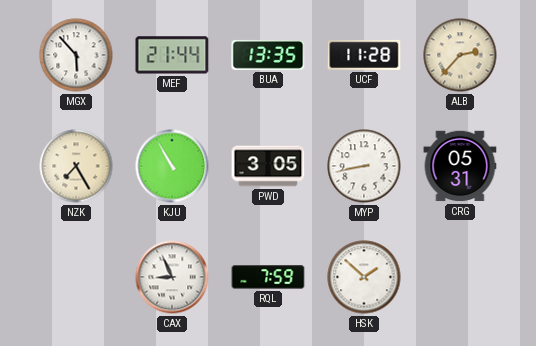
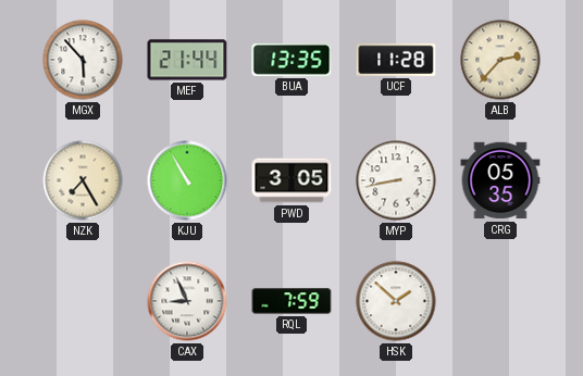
CRG: 05:31 -> 05:35 (500, 180)
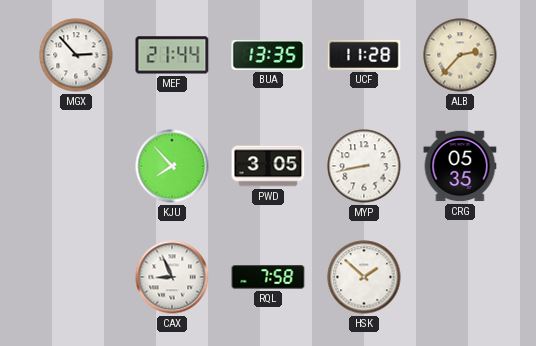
MGX: 5:53 -> 2:53 (76, 55)
NZK: 7:25 -> none (83, 180)
KJU: 10:55 -> 7:53 (172, 166)
RQL: 7:59 -> 7:58 (268, 277)
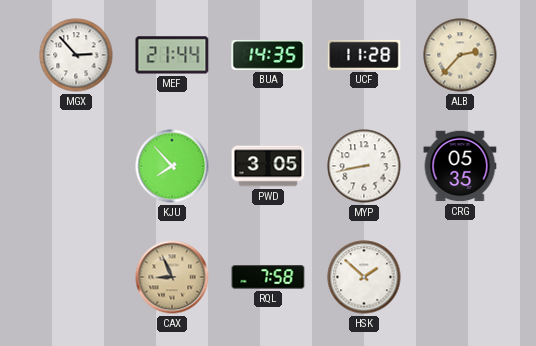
BUA: 13:35 -> 14:35 (268, 55)
CAX dial: white -> champagne (172, 277)
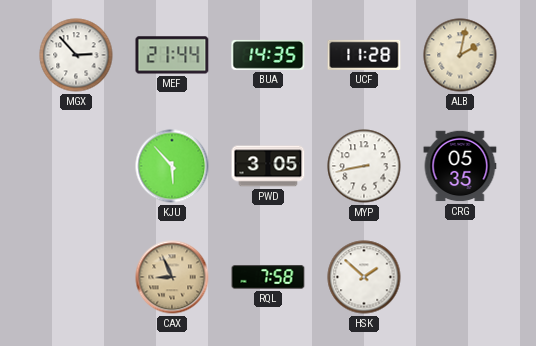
ALB: 2:37 -> 2:02 (460, 55)
KJU: 7:53 -> 5:53 (172, 166)
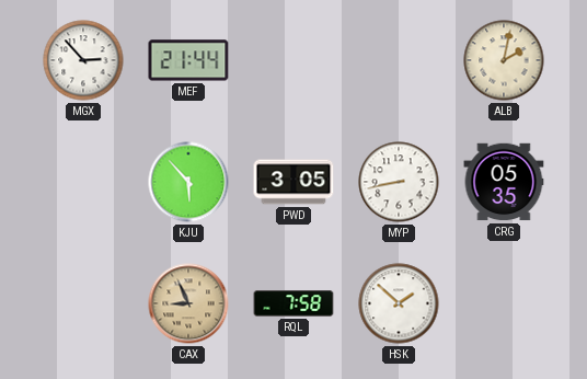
BUA: 14:35 -> none (268, 55)
UCF: 11:28 -> none (364, 55)
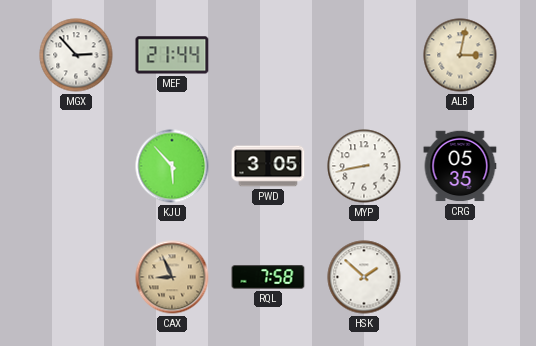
ALB: 2:02 -> 3:02 (460, 55)
